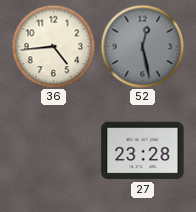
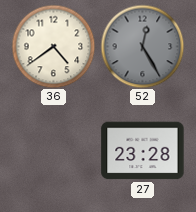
36: 4:44 -> 4:39 (53, 46)
52: 12:28 -> 12:25 (142, 46)
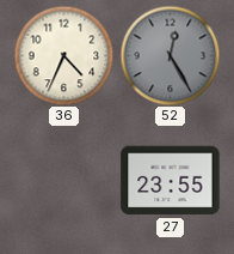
36: 4:39 -> 4:34 (63, 55)
27: 23:28 -> 23:55 (171, 181)
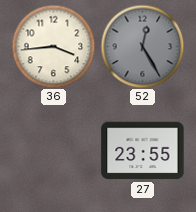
36: 4:34 -> 3:44 (53, 46)
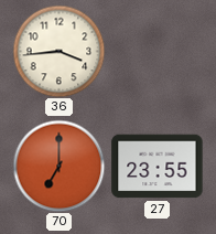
52: 12:25 -> none (142, 46)
70: none -> 7:00 (58, 166)
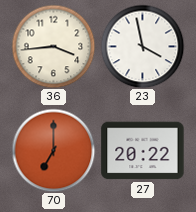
23: none -> 3:58 (142, 46)
27: 23:55 -> 20:22 (143, 151)
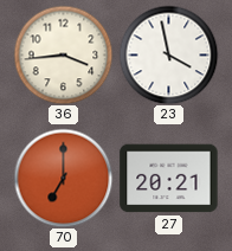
27: 20:22 -> 20:21 (169, 179)
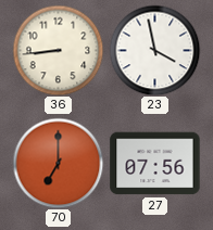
36: 3:44 -> 8:44 (58, 50)
27: 20:21 -> 07:56 (155, 164)
